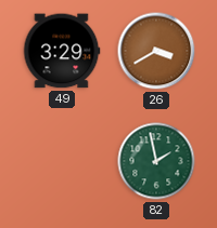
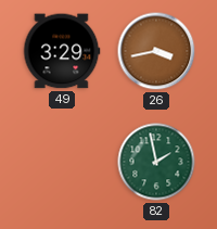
26: 3:40 -> 3:43 (156, 51)
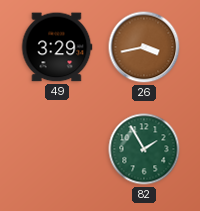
82: 1:58 -> 1:55 (144, 149)
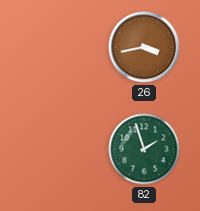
49: 3:29 -> none (57, 47)
82: 1:55 -> 1:57 (144, 149)
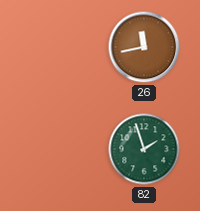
26: 3:43 -> 11:43 (144, 47)
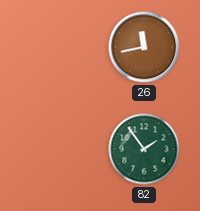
82: 1:57 -> 1:54 (144, 149)
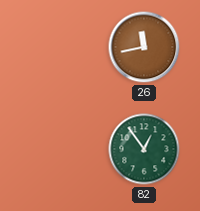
82: 1:54 -> 12:54 (144, 149)
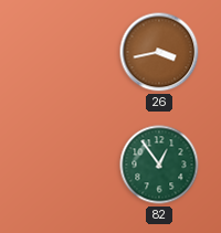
26: 11:43 -> 3:43 (159, 52)
